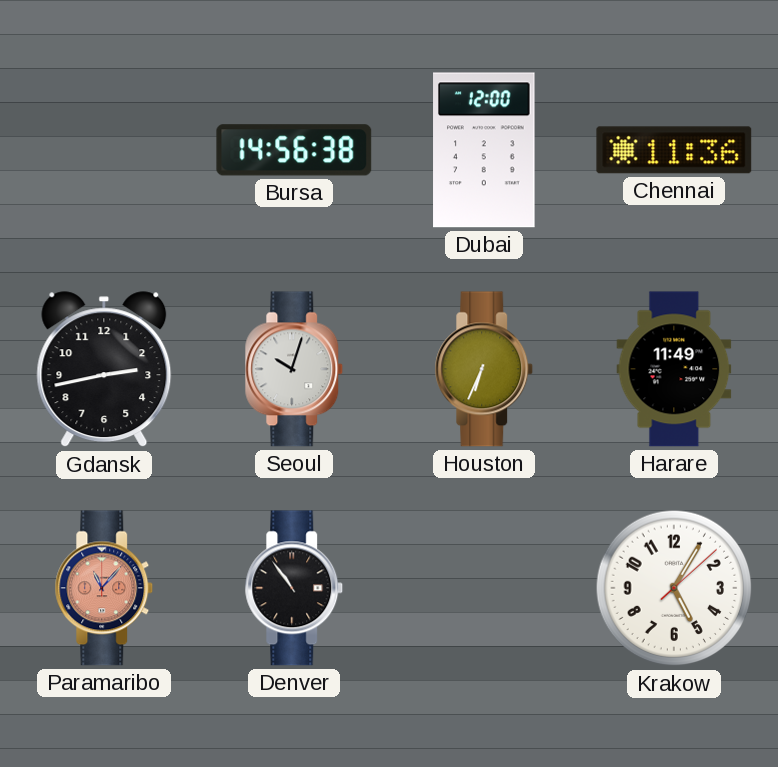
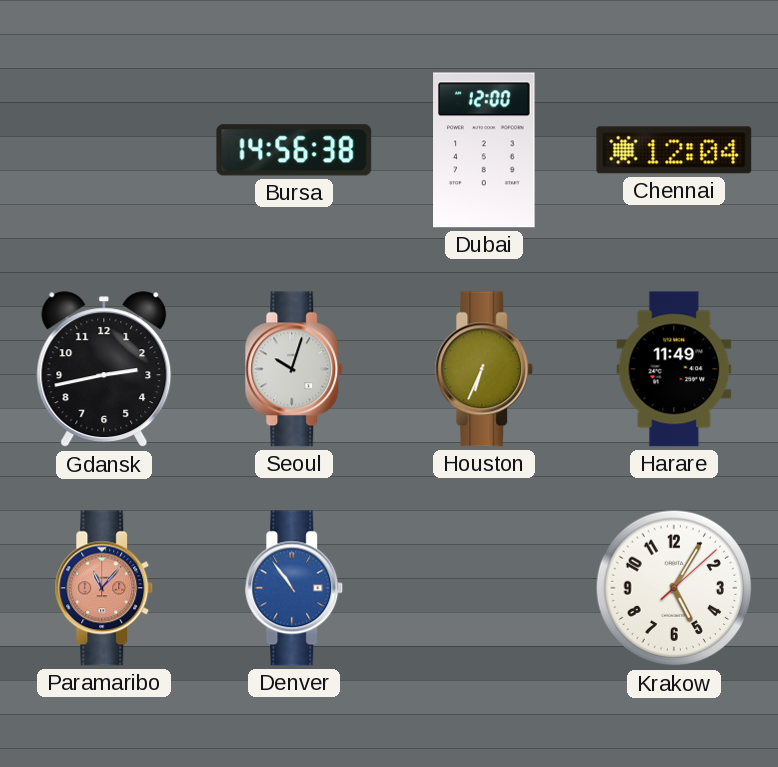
Chennai: 11:36 -> 12:04 (674, 150)
Denver dial: black -> blue (294, 588)
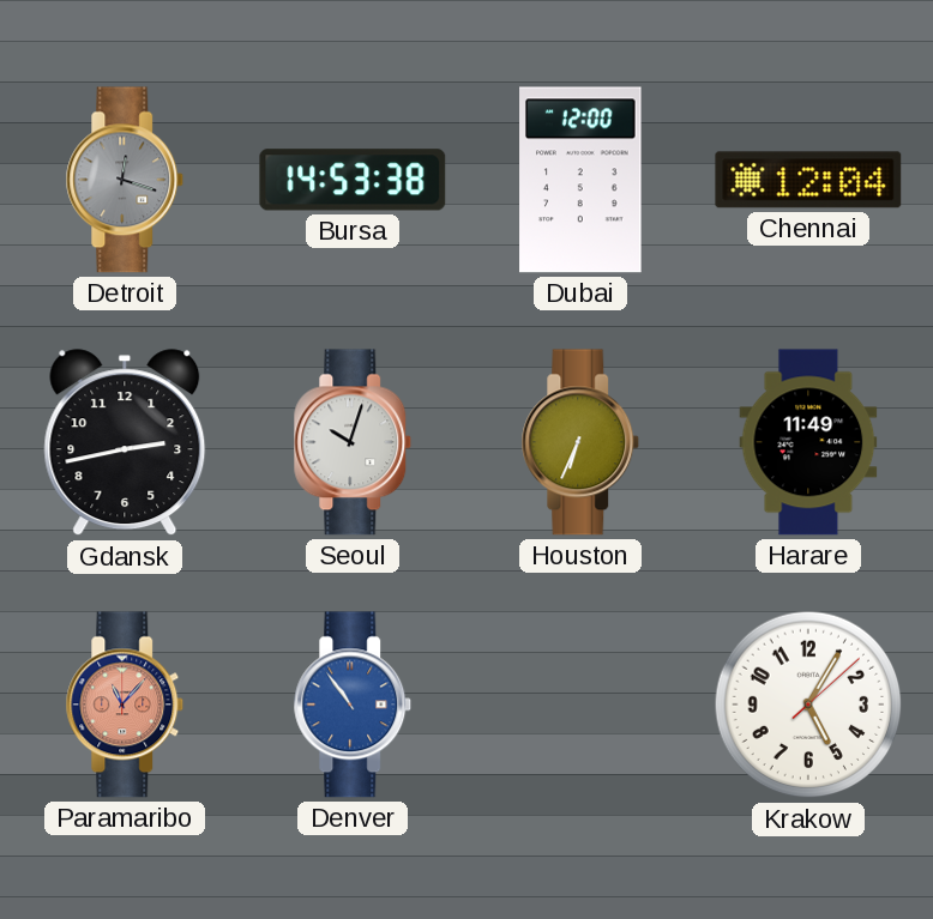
Detroit: none -> 12:18 (125, 180)
Bursa: 14:56 -> 14:53 (353, 180)
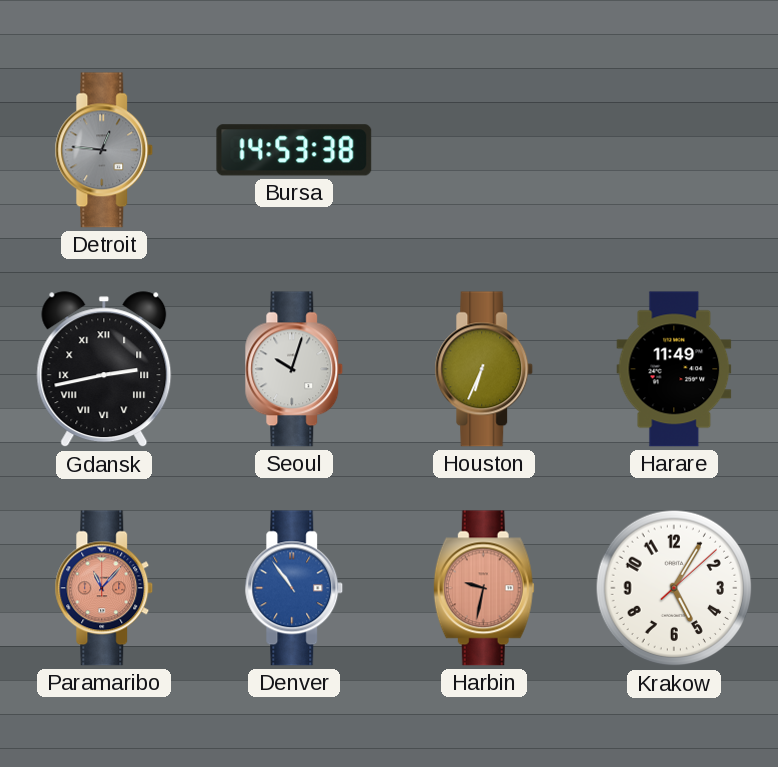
Detroit: 12:18 -> 12:46 (104, 150)
Dubai: 12:00 -> none (580, 180)
Chennai: 12:04 -> none (808, 180)
Gdansk numerals: Arabic -> Roman (104, 370)
Harbin: none -> 9:32 (484, 588)
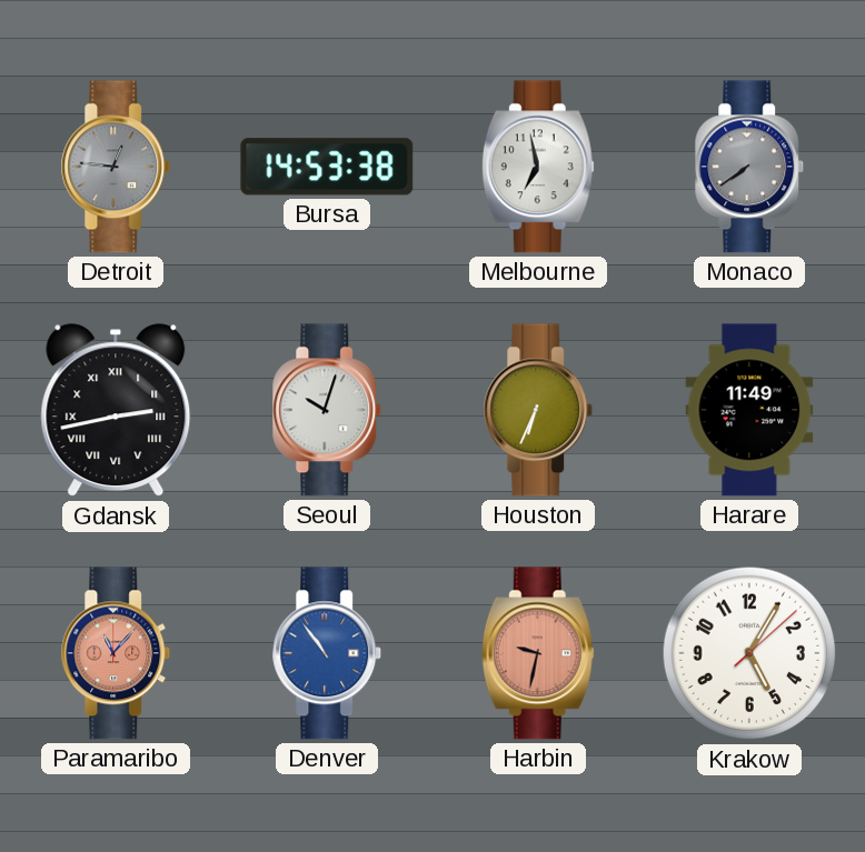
Melbourne: none -> 6:58 (538, 167)
Monaco: none -> 7:39 (749, 167)
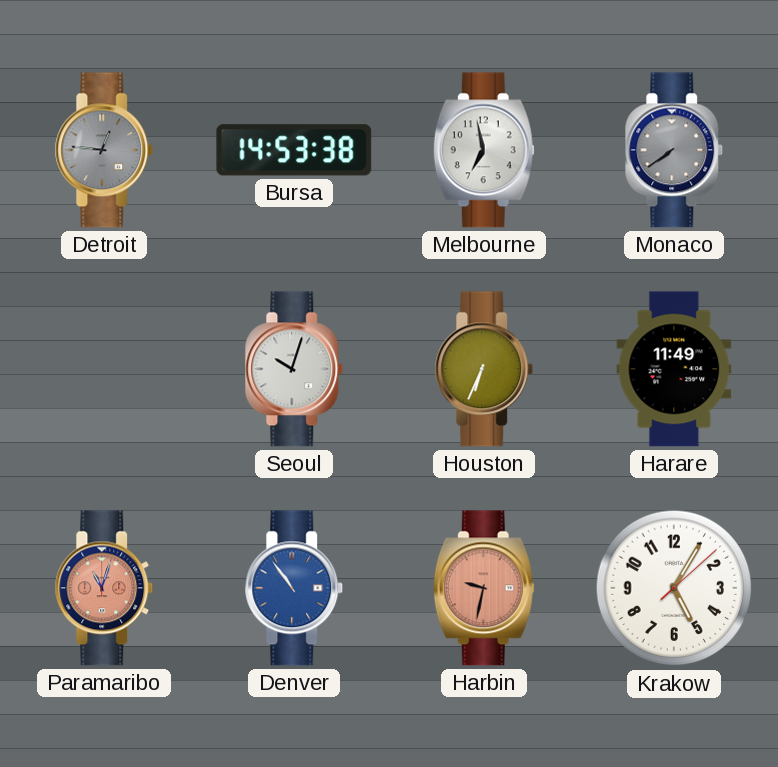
Gdansk: 2:43 -> none (116, 411)
Paramaribo: 11:07 -> 11:03 (104, 588)
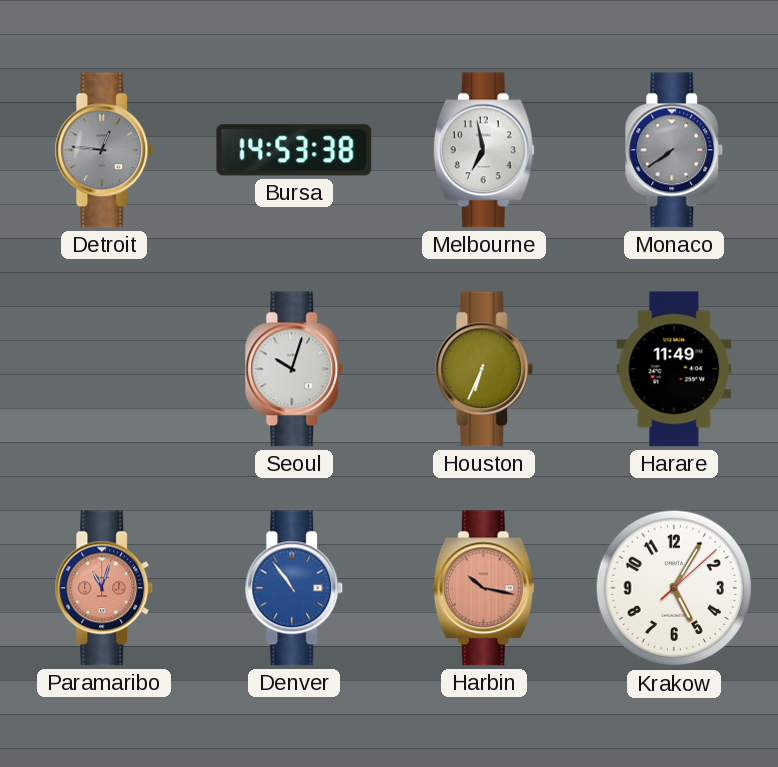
Harbin: 9:32 -> 10:17 (484, 588)
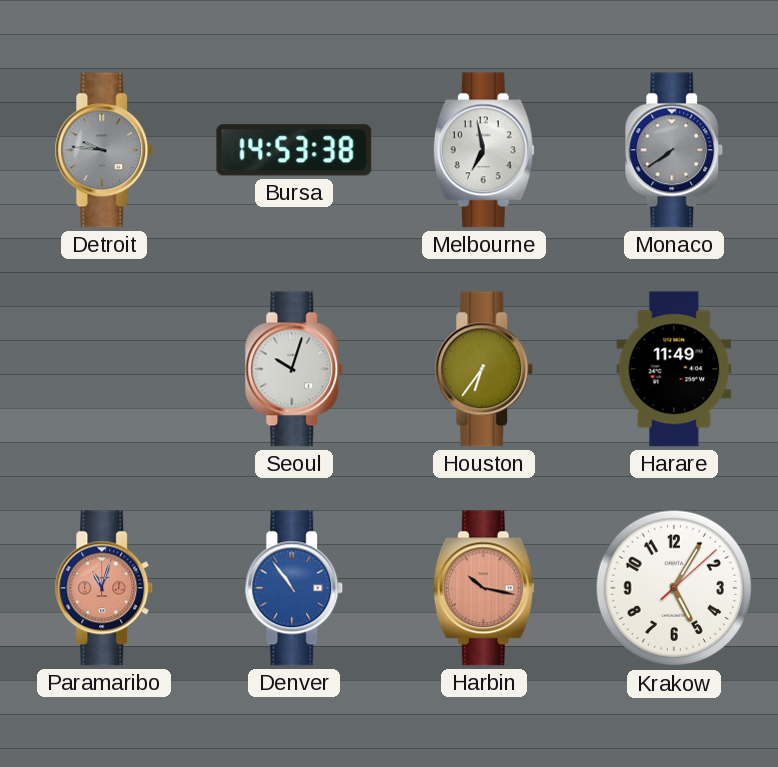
Detroit: 12:46 -> 9:46 (104, 150)
Houston: 6:34 -> 6:36 (484, 369)
